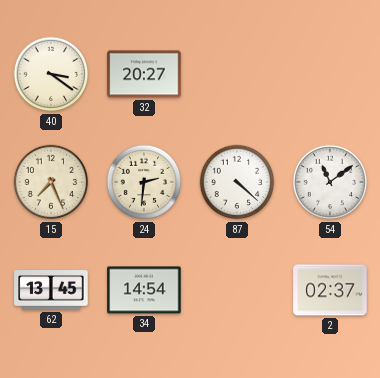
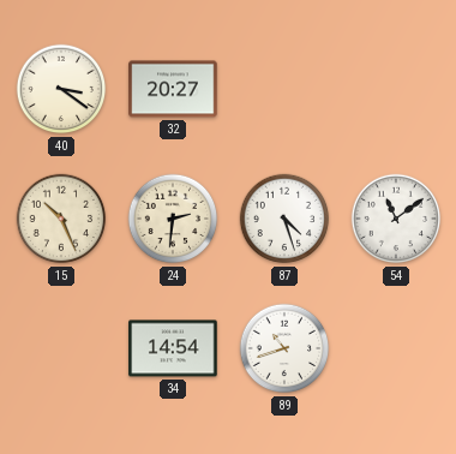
15: 7:26 -> 10:26 (61, 219)
87: 4:22 -> 4:27 (284, 219)
62: 13:45 -> none (51, 290)
89: none -> 10:42 (284, 348)
2: 02:37 -> none (330, 290)
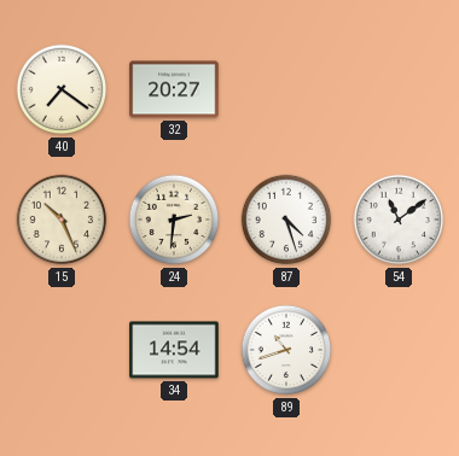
40: 3:21 -> 7:21 (62, 89)
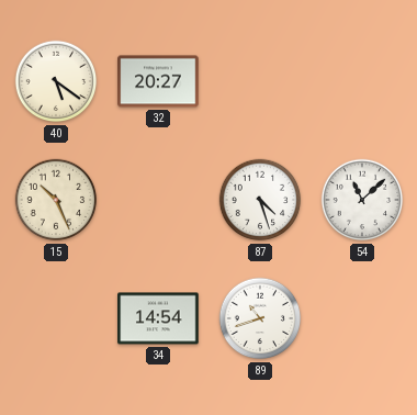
40: 7:21 -> 5:21 (56, 81)
24: 2:31 -> none (174, 220)
54: 11:09 -> 11:08 (362, 200)
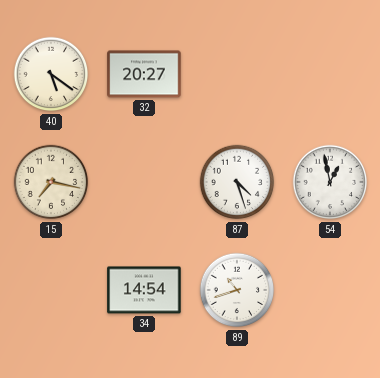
15: 10:26 -> 7:17 (51, 182)
54: 11:08 -> 12:58 (330, 182)
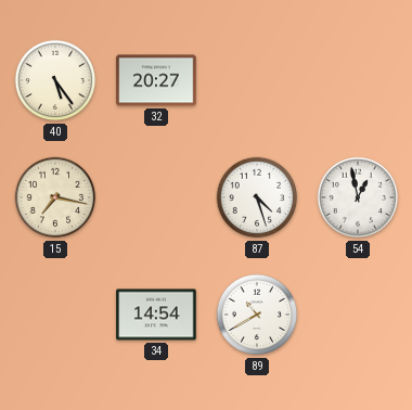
40: 5:21 -> 5:24 (55, 80)
89: 10:42 -> 10:40 (257, 315)
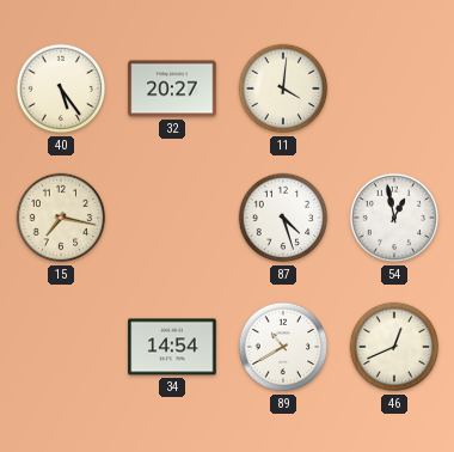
11: none -> 4:01 (283, 88)
46: none -> 12:41 (394, 347)
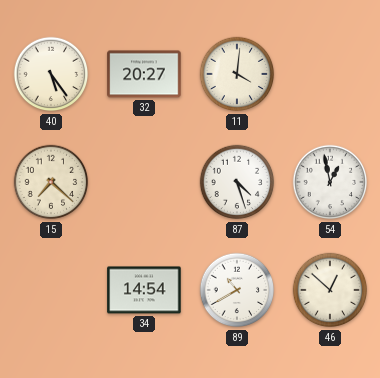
15: 7:17 -> 7:22 (51, 182)
46: 12:41 -> 12:52 (330, 290)
